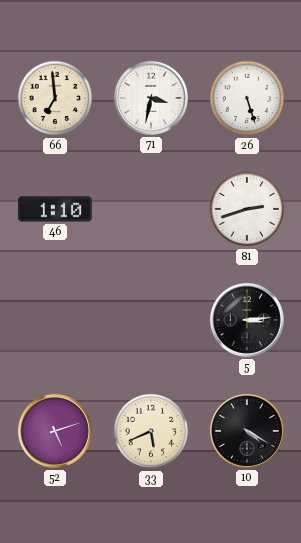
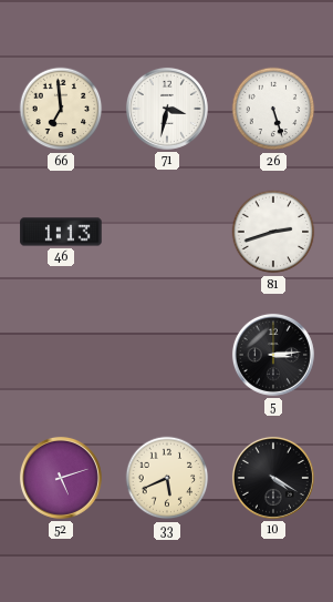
46: 1:10 -> 1:13 (61, 232)
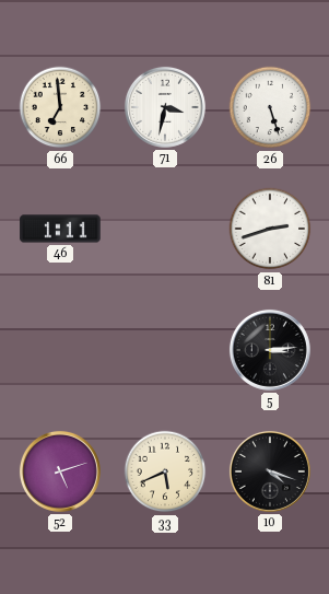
46: 1:13 -> 1:11 (60, 229)
10: 4:20 -> 4:18 (270, 471)
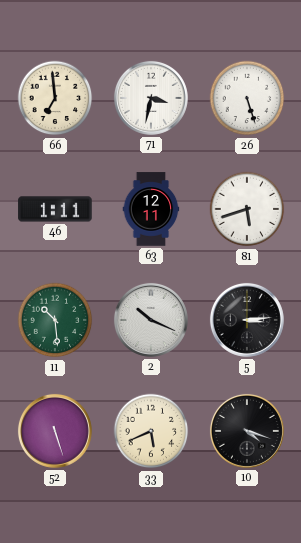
63: none -> 12:11 (151, 209)
81: 2:42 -> 5:42 (247, 209)
11: none -> 10:29 (55, 320)
2: none -> 10:19 (151, 320)
52: 5:12 -> 5:27 (55, 431)
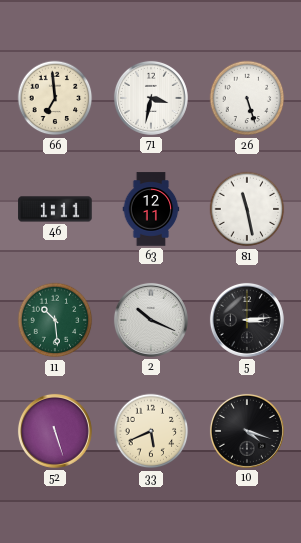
81: 5:42 -> 11:28 (247, 209)
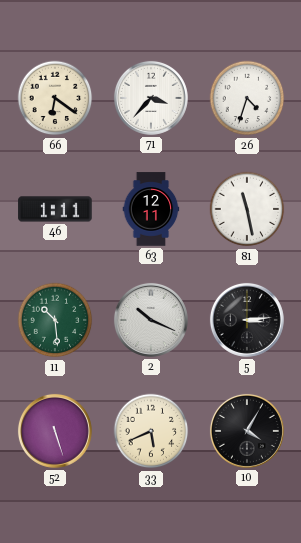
66: 6:59 -> 6:21 (55, 98)
71: 3:32 -> 3:37 (151, 98)
26: 5:27 -> 4:33 (247, 98)
10: 4:18 -> 4:05 (247, 431)
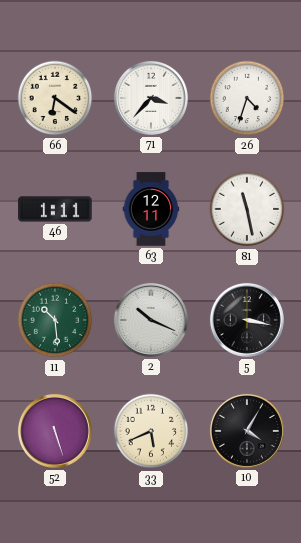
5: 3:14 -> 3:17 (247, 320)
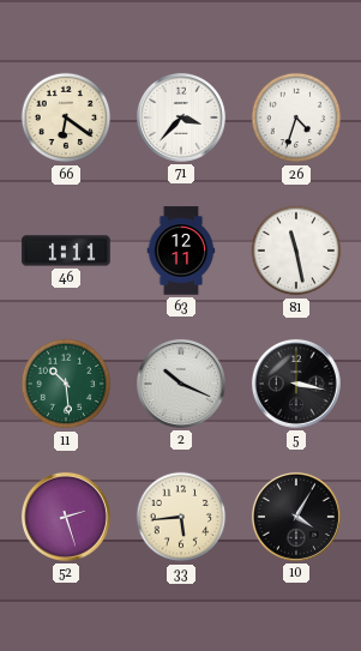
52: 5:27 -> 2:27 (66, 517)
33: 5:41 -> 5:44 (181, 517)
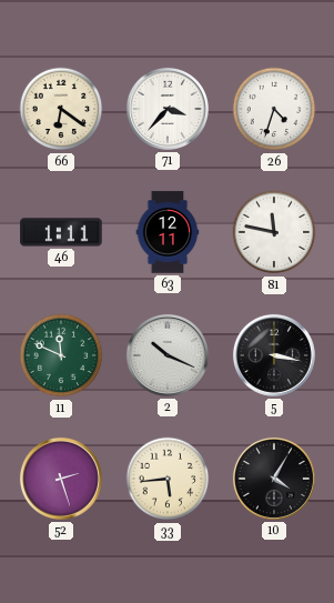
81: 11:28 -> 11:47 (274, 232)
11: 10:29 -> 11:49 (61, 355)
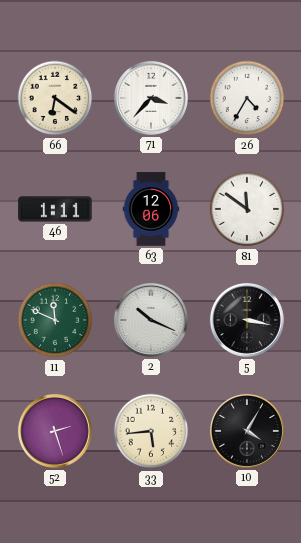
26: 4:33 -> 4:35 (247, 98)
63: 12:11 -> 12:06 (151, 209)
81: 11:47 -> 11:51 (247, 209)
